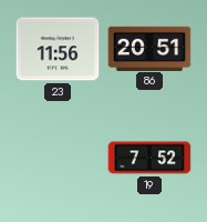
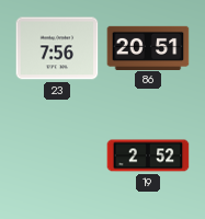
23: 11:56 -> 7:56 (57, 48)
19: 7:52 -> 2:52 (148, 155)
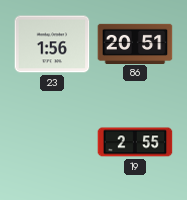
23: 7:56 -> 1:56 (52, 44)
19: 2:52 -> 2:55 (135, 142)
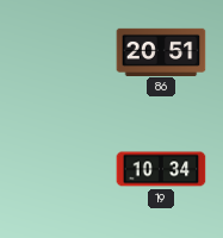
23: 1:56 -> none (52, 44)
19: 2:55 -> 10:34 (161, 169)
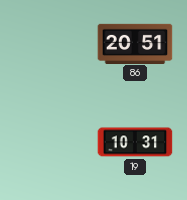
19: 10:34 -> 10:31 (135, 142)
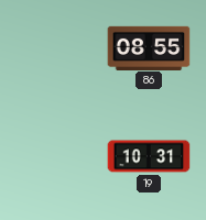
86: 20:51 -> 08:55 (149, 47)
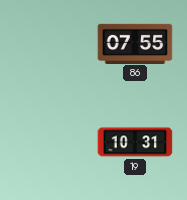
86: 08:55 -> 07:55 (135, 43)
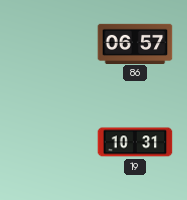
86: 07:55 -> 06:57 (135, 43)
